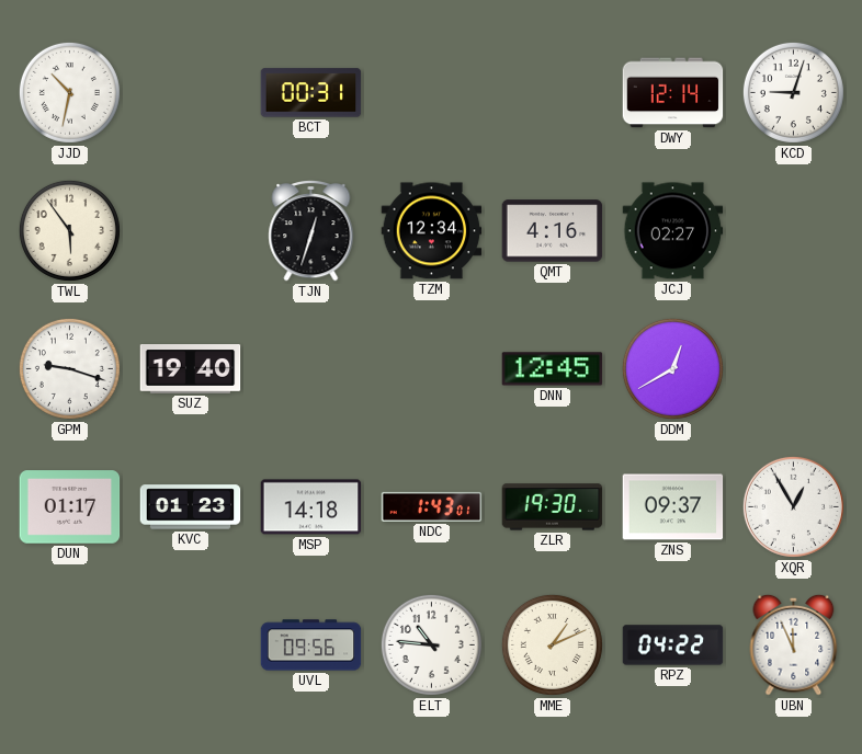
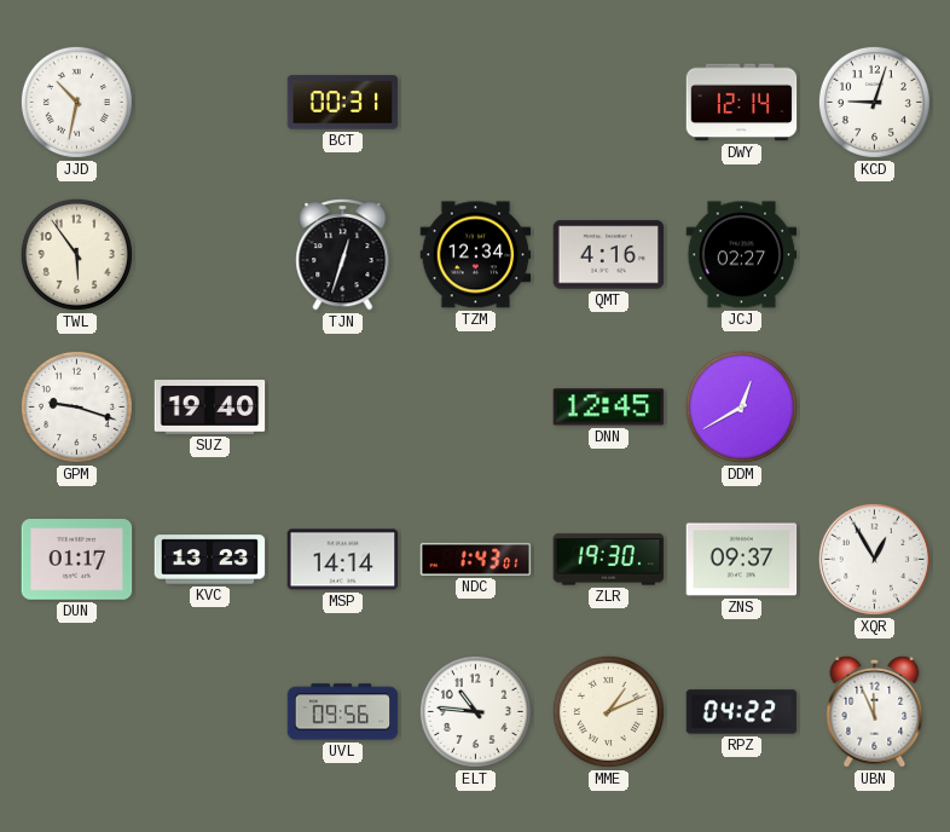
KVC: 01:23 -> 13:23 (210, 560)
MSP: 14:18 -> 14:14 (343, 560)
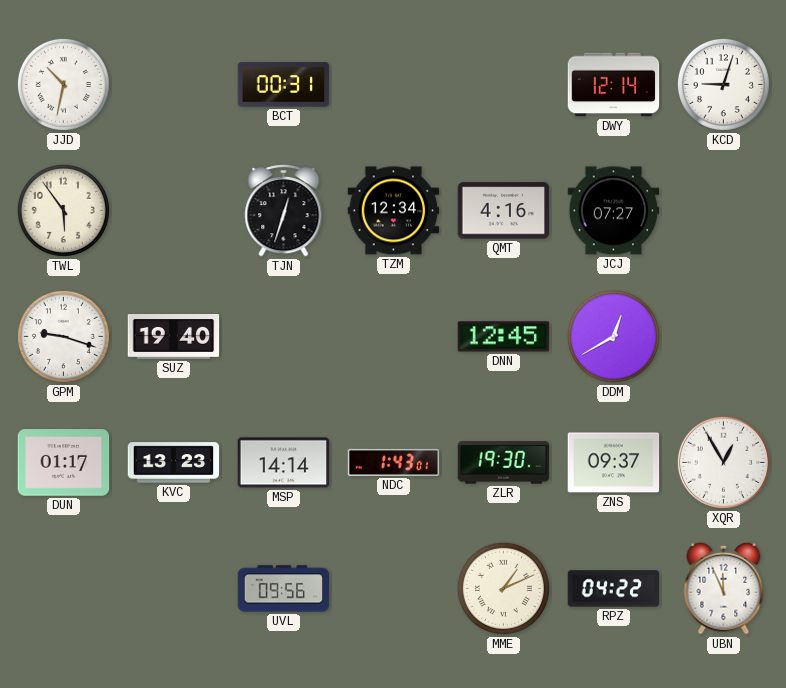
JCJ: 02:27 -> 07:27 (614, 211)
ELT: 10:46 -> none (475, 711)
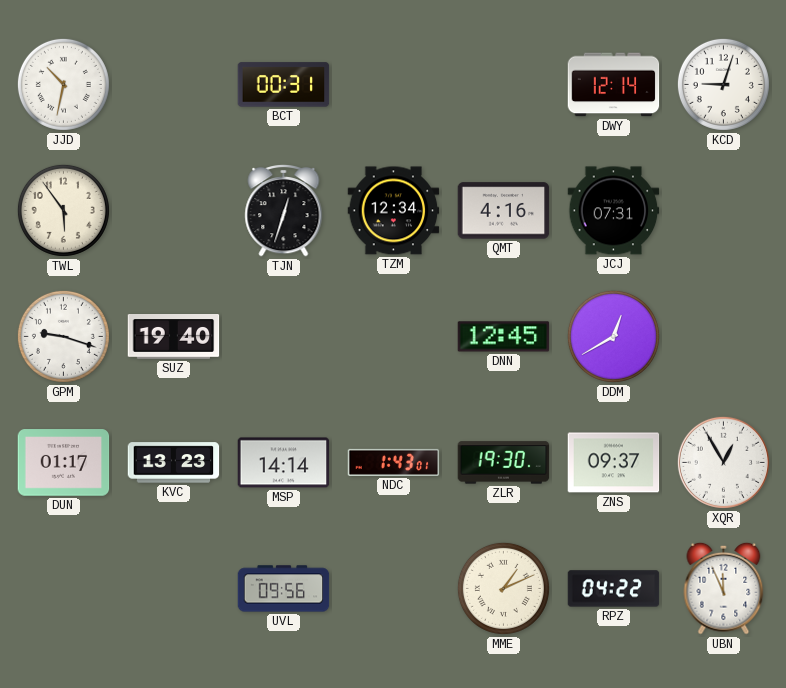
JCJ: 07:27 -> 07:31 (614, 211)
